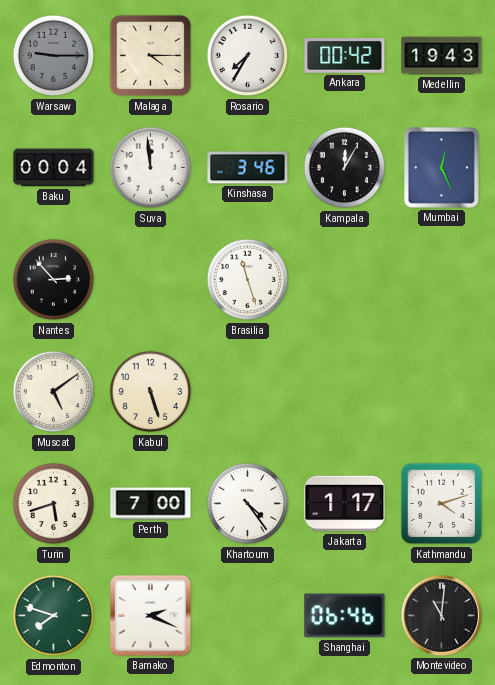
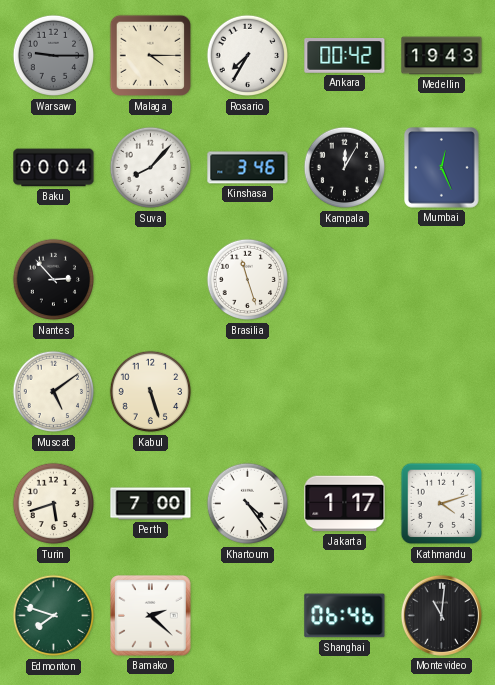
Suva: 11:59 -> 8:07 (151, 168)
Bamako: 2:19 -> 2:22 (151, 616)
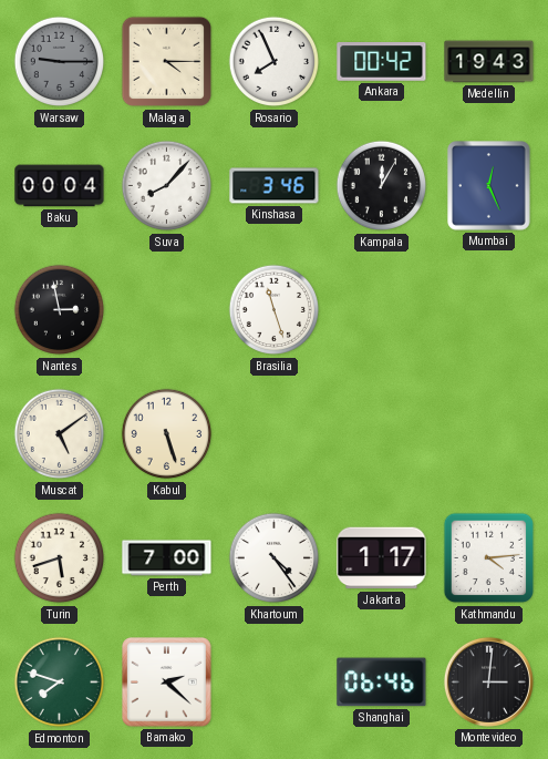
Rosario: 7:35 -> 7:56 (275, 62)
Nantes: 2:53 -> 2:58 (60, 310)
Kathmandu: 4:12 -> 4:14 (489, 558)
Montevideo: 11:01 -> 3:01 (488, 681)
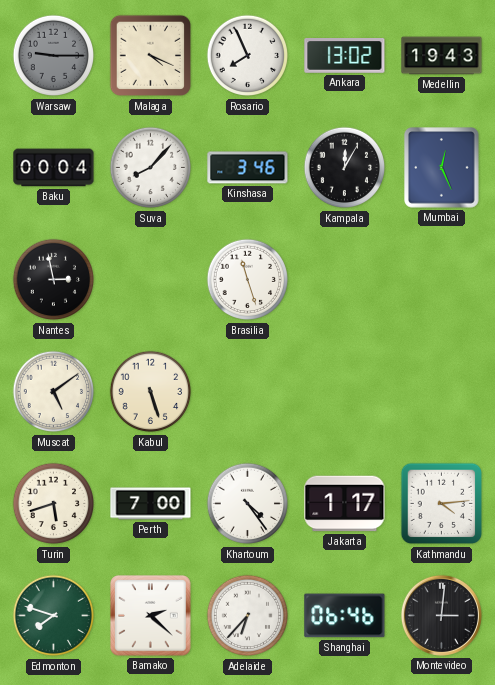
Malaga: 4:15 -> 4:19 (151, 56)
Ankara: 00:42 -> 13:02 (345, 56)
Adelaide: none -> 6:37 (248, 616)
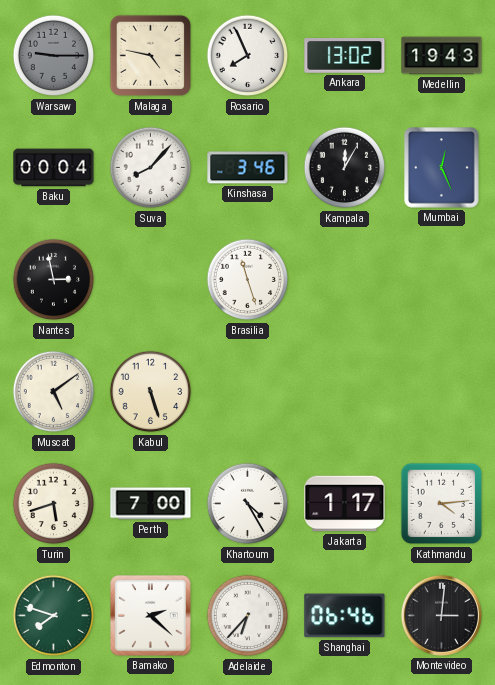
Malaga: 4:19 -> 4:47 (151, 56)
Khartoum: 4:24 -> 4:25 (248, 504)
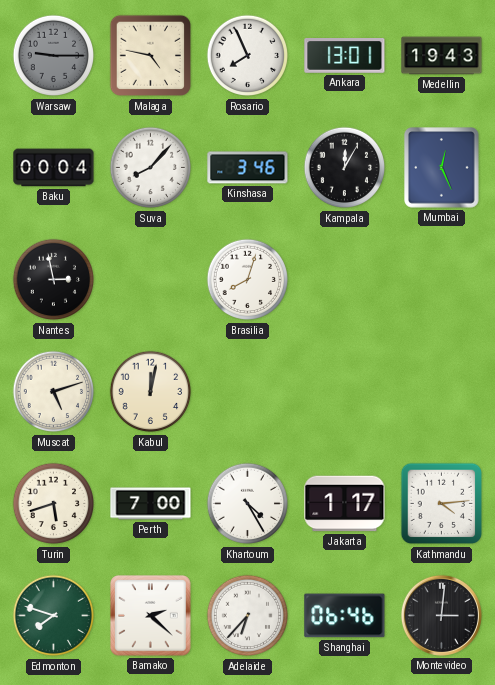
Ankara: 13:02 -> 13:01 (345, 56)
Brasilia: 11:27 -> 8:03 (248, 280)
Muscat: 5:09 -> 5:12 (54, 392)
Kabul: 5:27 -> 12:02 (151, 392)
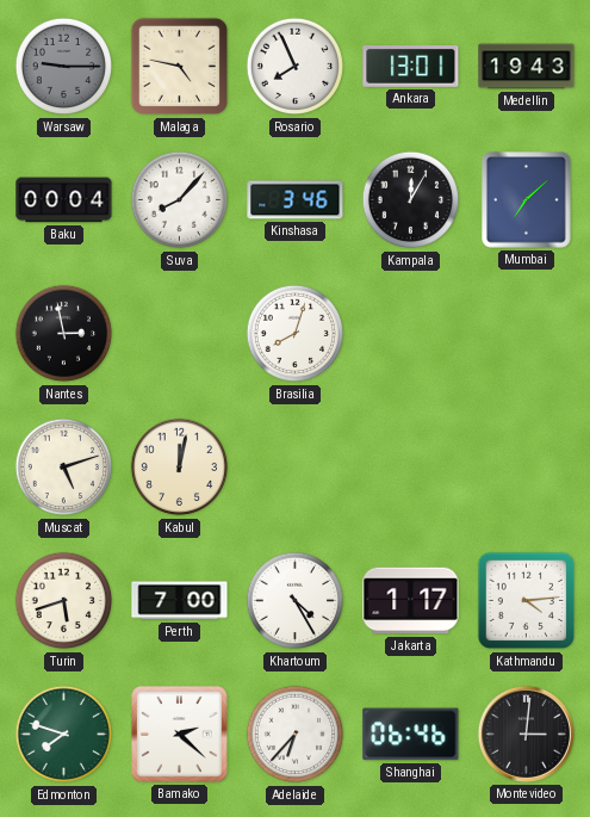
Mumbai: 12:26 -> 7:08 (527, 200)
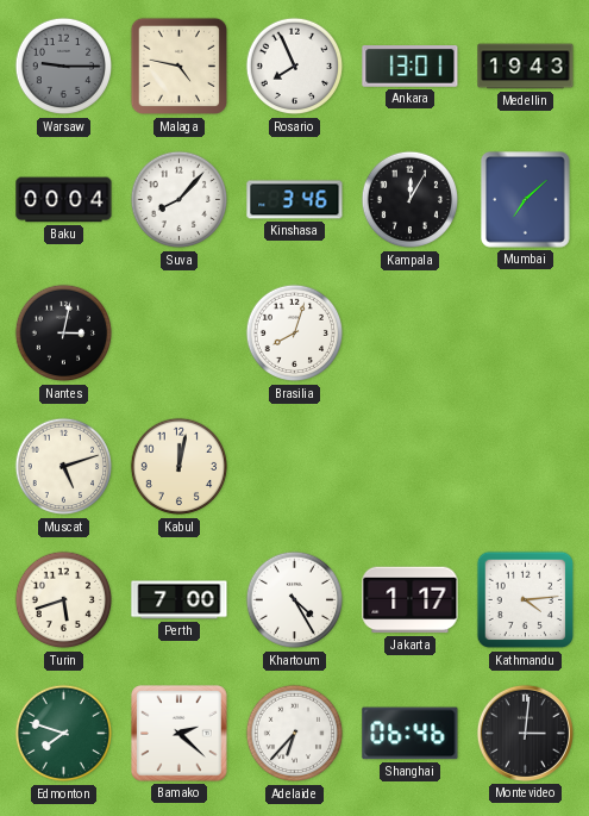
Nantes: 2:58 -> 3:02 (64, 334)
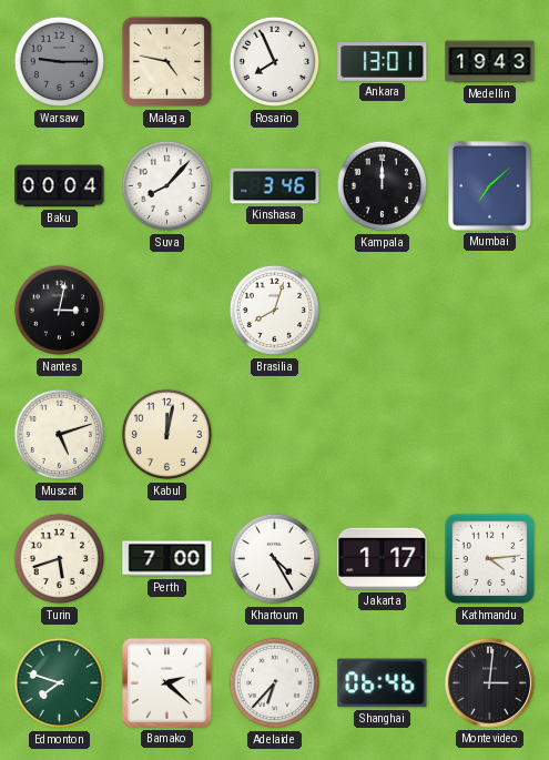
Kampala: 12:05 -> 12:00 (383, 186)
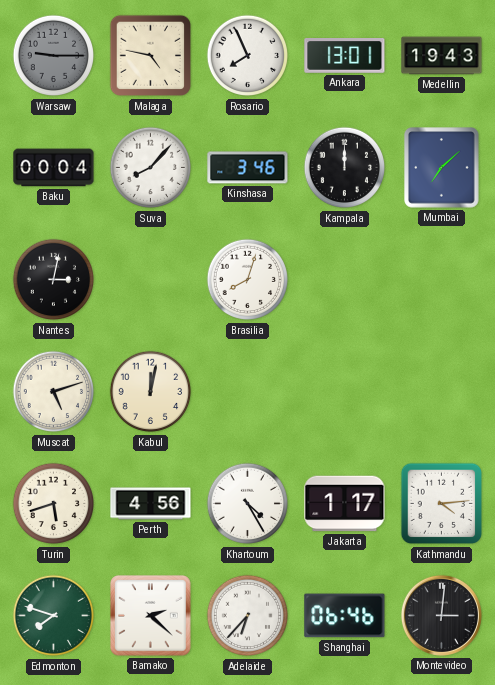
Perth: 7:00 -> 4:56 (151, 504)
